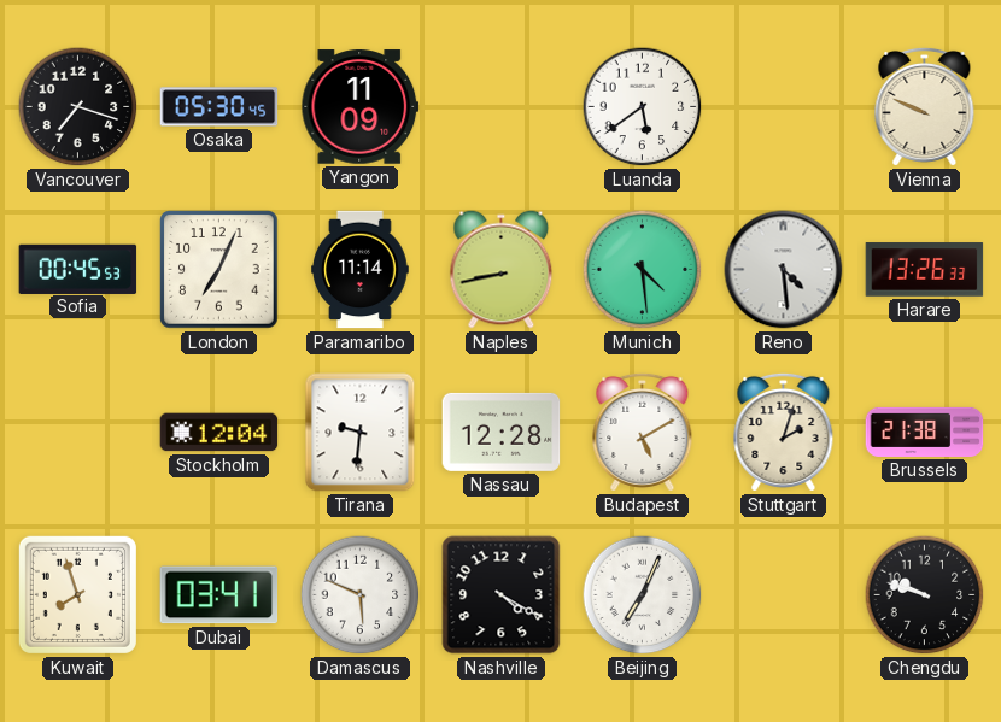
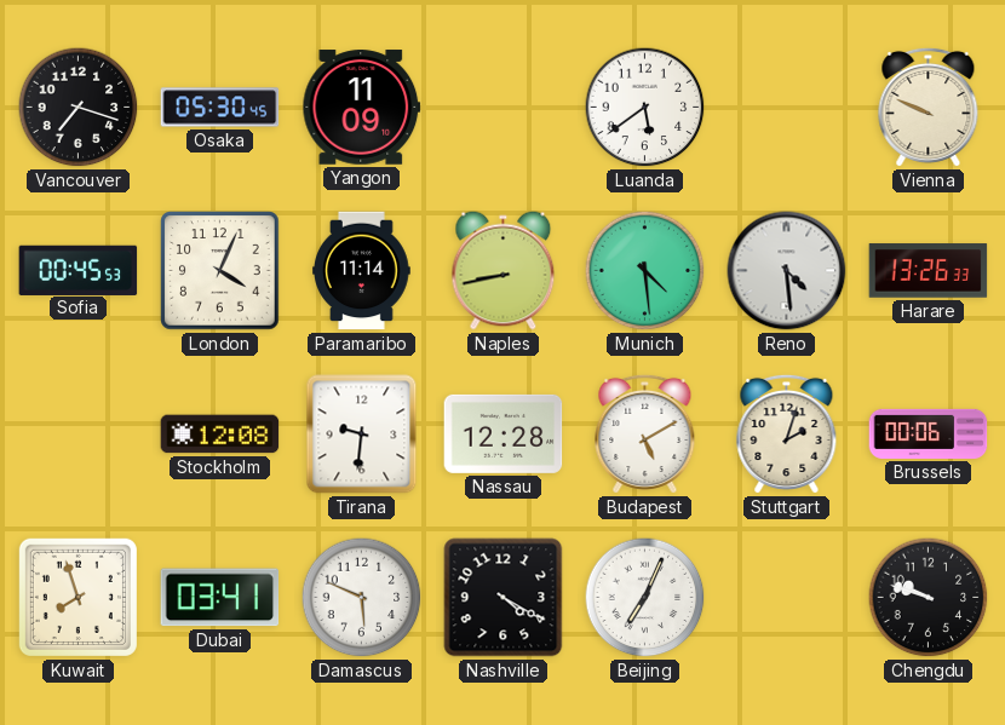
London: 7:04 -> 4:04 (220, 271)
Stockholm: 12:04 -> 12:08 (220, 435)
Brussels: 21:38 -> 00:06 (929, 433)
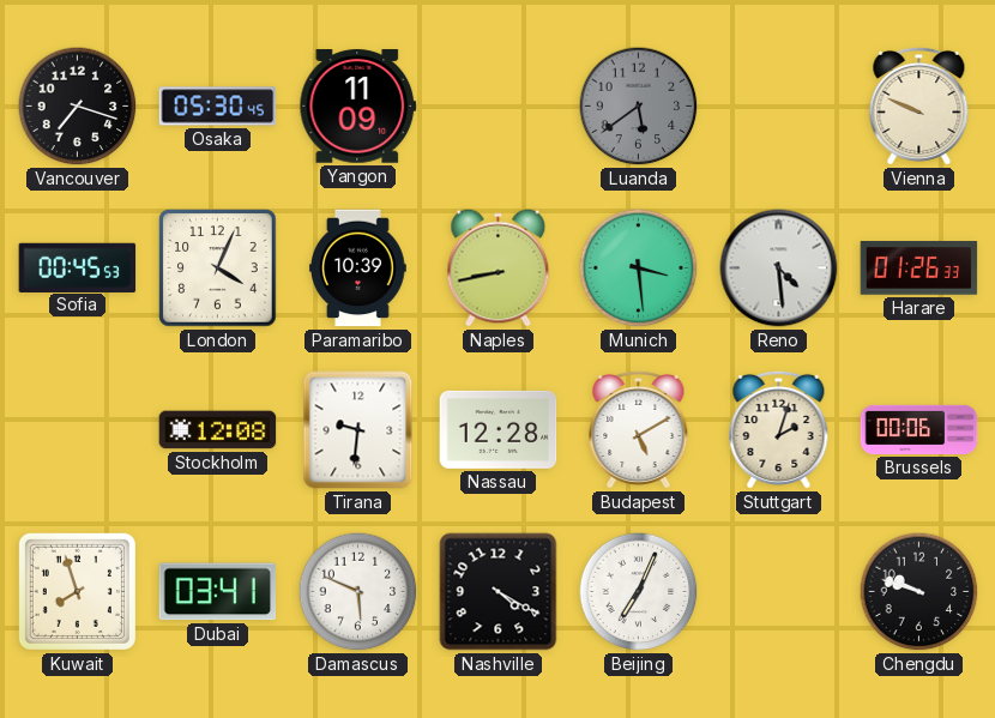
Luanda dial: white -> grey (639, 107)
Paramaribo: 11:14 -> 10:39 (358, 269)
Munich: 4:29 -> 3:29 (639, 269)
Harare: 13:26 -> 01:26 (919, 269)
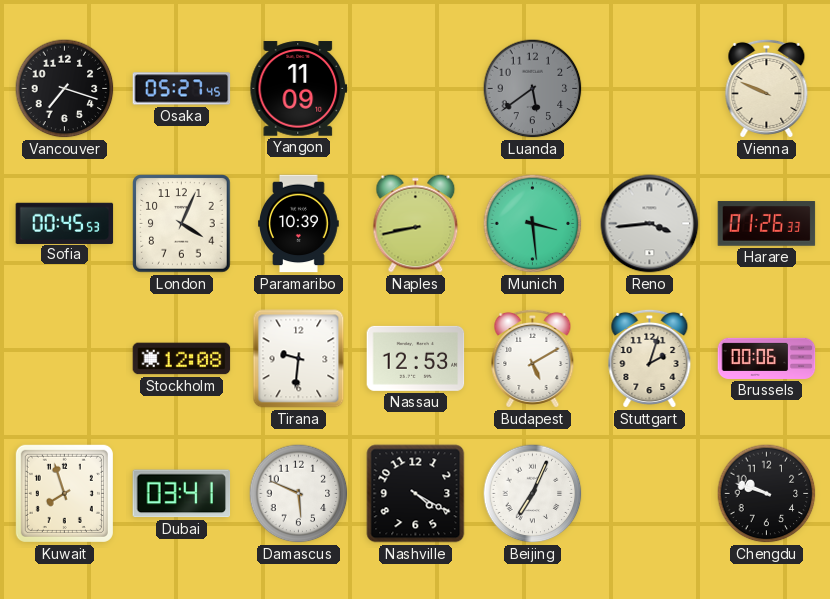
Osaka: 05:30 -> 05:27 (182, 89)
Reno: 4:29 -> 3:44 (650, 224)
Nassau: 12:28 -> 12:53 (416, 358)
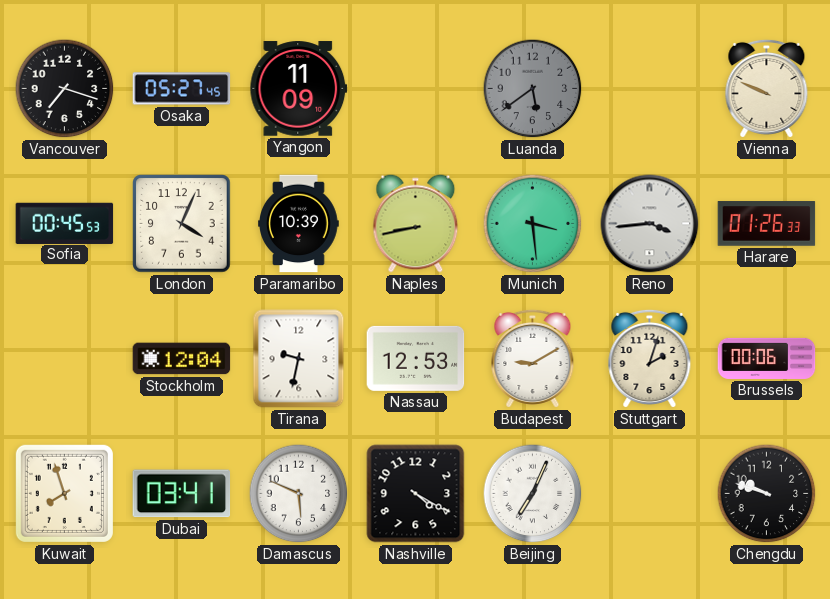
Stockholm: 12:08 -> 12:04 (182, 359)
Tirana: 9:31 -> 9:32 (299, 359)
Budapest: 5:10 -> 9:10 (533, 358)
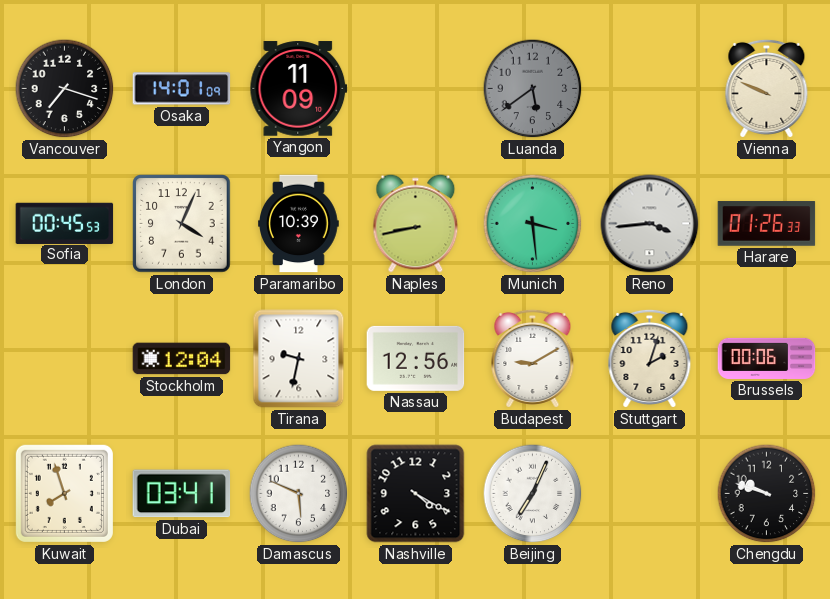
Osaka: 05:27 -> 14:01 (182, 89)
Nassau: 12:53 -> 12:56 (416, 358)
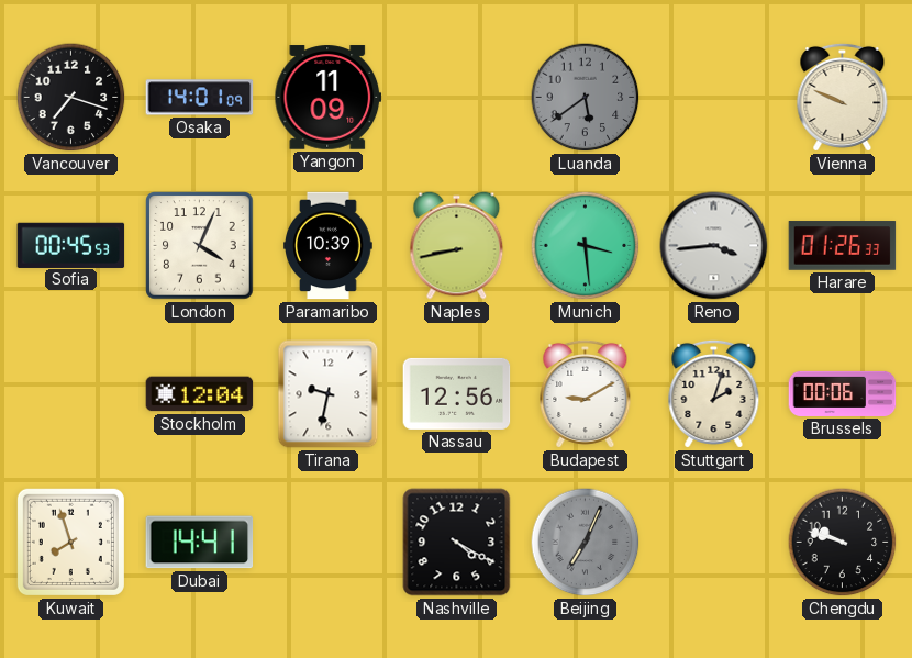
Dubai: 03:41 -> 14:41 (200, 543)
Damascus: 5:49 -> none (299, 494)
Beijing dial: white -> grey (586, 543)
